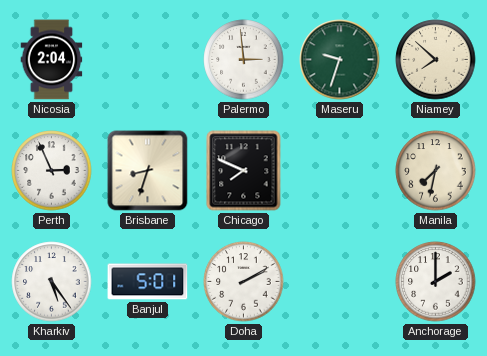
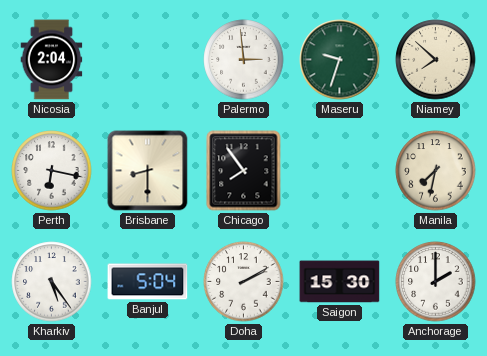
Perth: 2:56 -> 6:17 (52, 171)
Brisbane: 8:33 -> 8:30 (148, 171)
Chicago: 7:49 -> 7:54 (244, 171)
Banjul: 5:01 -> 5:04 (148, 282)
Saigon: none -> 15:30 (340, 282)
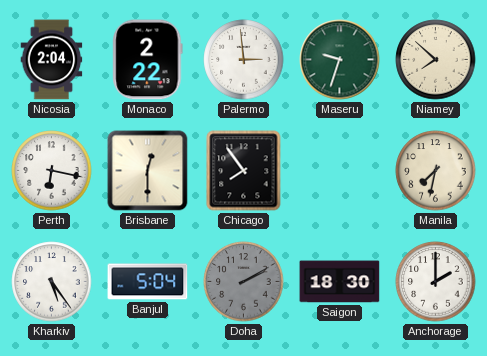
Monaco: none -> 2:22 (148, 60)
Brisbane: 8:30 -> 12:30 (148, 171)
Doha dial: white -> grey (244, 282)
Saigon: 15:30 -> 18:30 (340, 282)
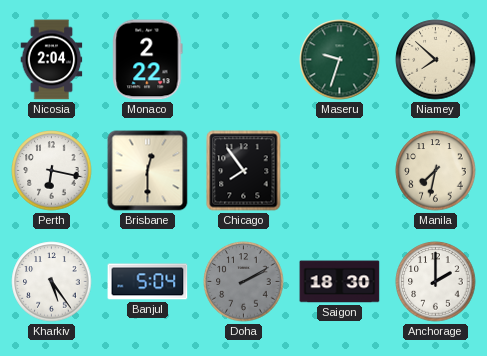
Palermo: 2:59 -> none (244, 60)
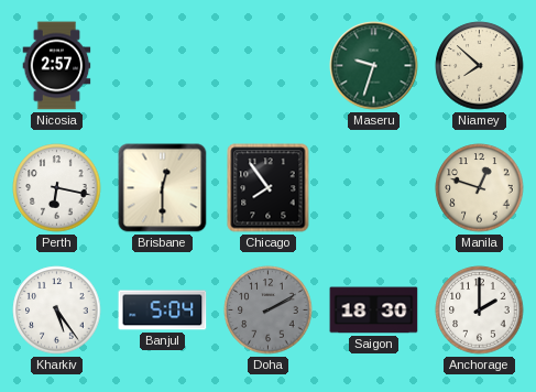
Nicosia: 2:04 -> 2:57 (57, 66)
Monaco: 2:22 -> none (148, 60)
Manila: 7:32 -> 12:48 (480, 188)
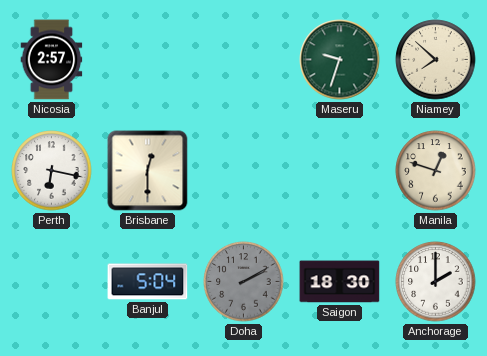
Chicago: 7:54 -> none (269, 188)
Kharkiv: 5:24 -> none (57, 311)
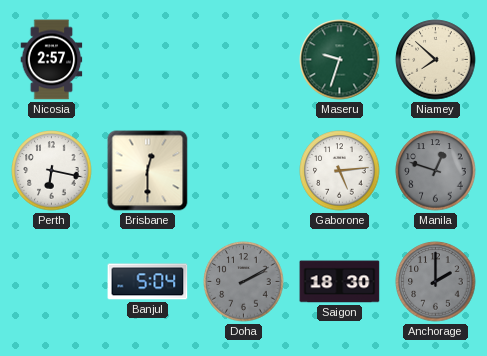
Gaborone: none -> 5:14 (340, 171)
Manila dial: cream -> grey (436, 171)
Anchorage dial: white -> grey (436, 282)
